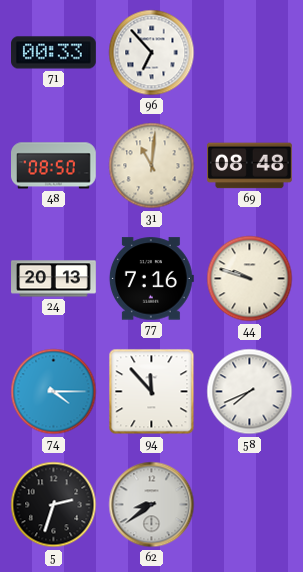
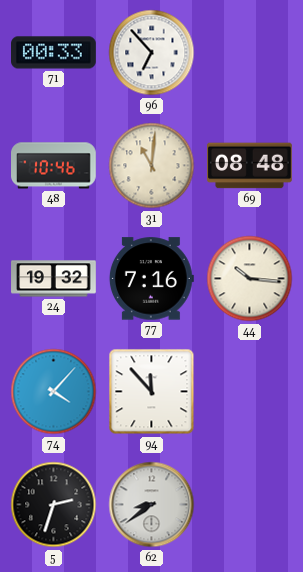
48: 08:50 -> 10:46 (54, 166)
24: 20:13 -> 19:32 (54, 279)
44: 9:48 -> 10:16 (250, 279)
74: 4:15 -> 4:07 (54, 392)
58: 7:41 -> none (250, 392)
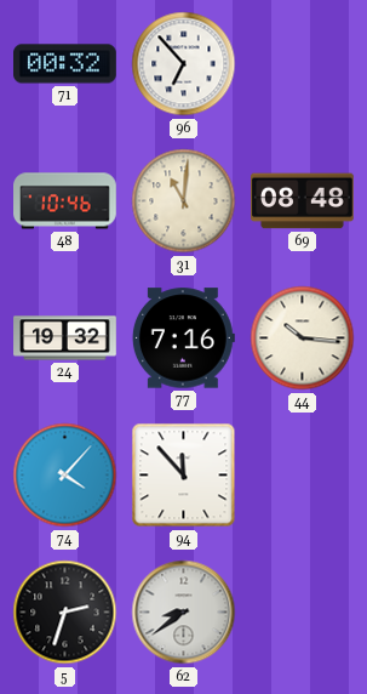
71: 00:33 -> 00:32 (65, 64)
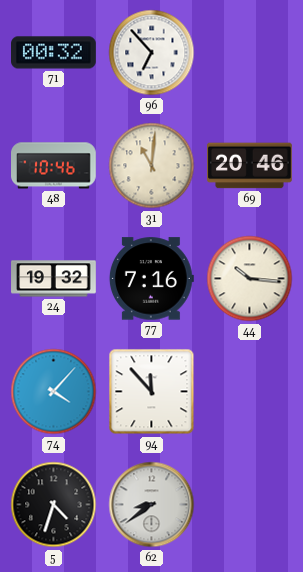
69: 08:48 -> 20:46 (250, 166)
5: 2:33 -> 4:33 (54, 505)
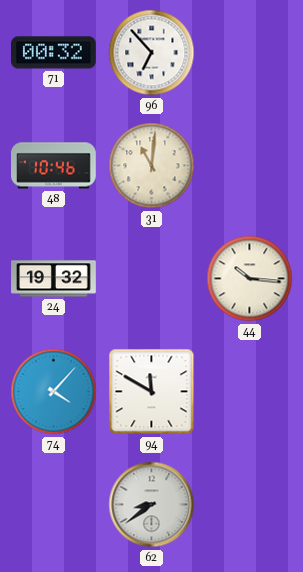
69: 20:46 -> none (250, 166)
77: 7:16 -> none (151, 279)
94: 11:53 -> 11:50 (152, 392)
5: 4:33 -> none (54, 505)
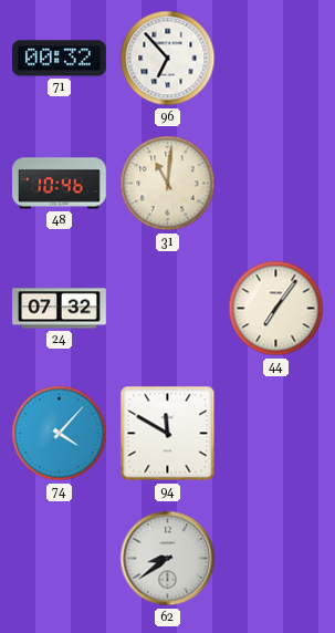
24: 19:32 -> 07:32 (60, 309)
44: 10:16 -> 7:06 (276, 309)
